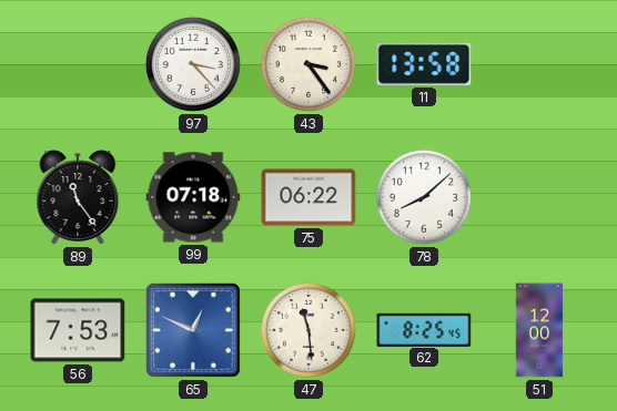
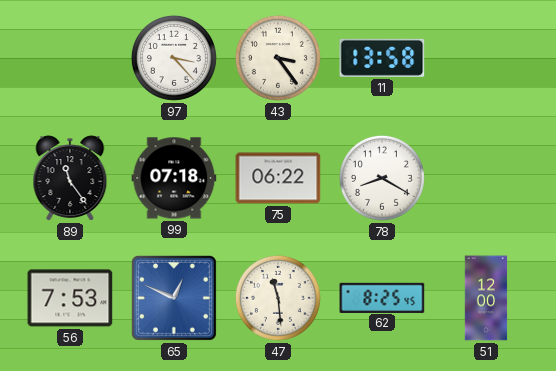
78: 8:08 -> 8:20 (382, 178)
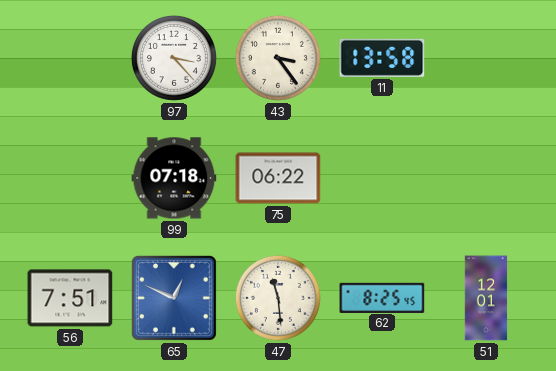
89: 11:24 -> none (70, 178)
78: 8:20 -> none (382, 178)
56: 7:53 -> 7:51 (70, 298)
51: 12:00 -> 12:01 (486, 298)
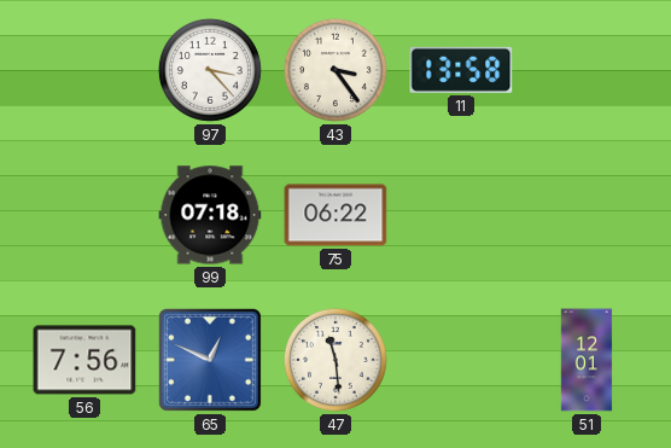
56: 7:51 -> 7:56 (84, 360)
62: 8:25 -> none (382, 297)
